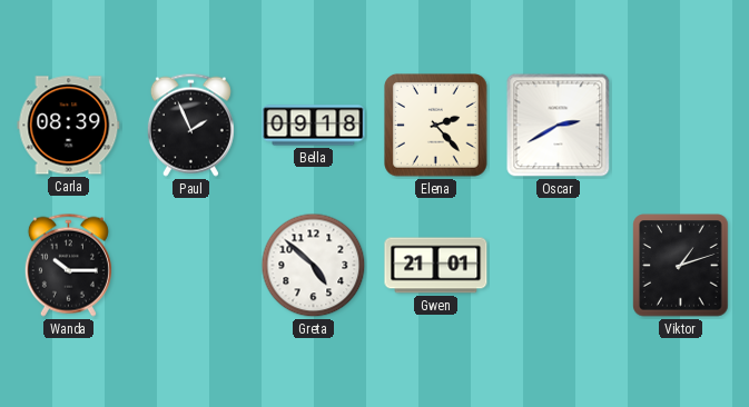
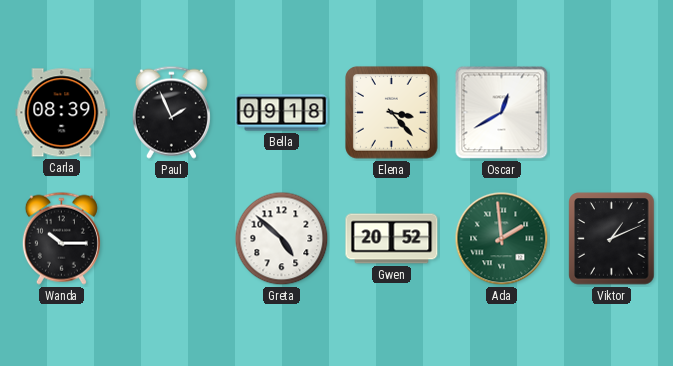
Elena: 2:23 -> 3:23 (392, 113)
Oscar: 2:40 -> 12:40 (502, 113)
Gwen: 21:01 -> 20:52 (392, 239)
Ada: none -> 1:59 (502, 239)
Viktor: 1:12 -> 1:11 (612, 239)
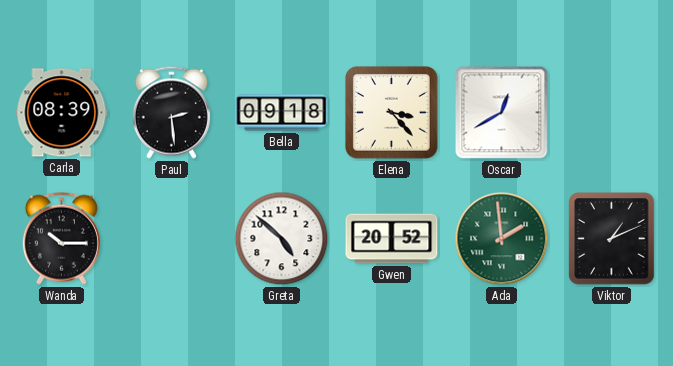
Paul: 1:56 -> 2:29 (171, 112)
